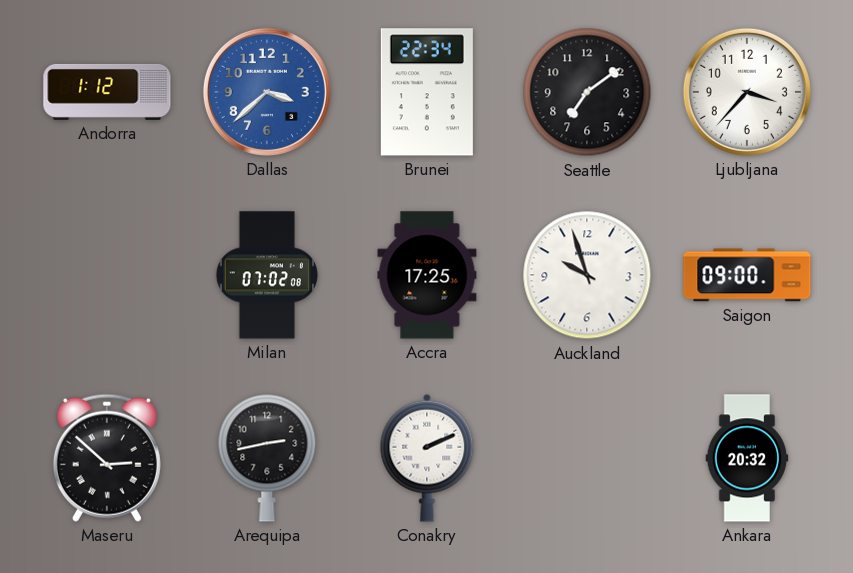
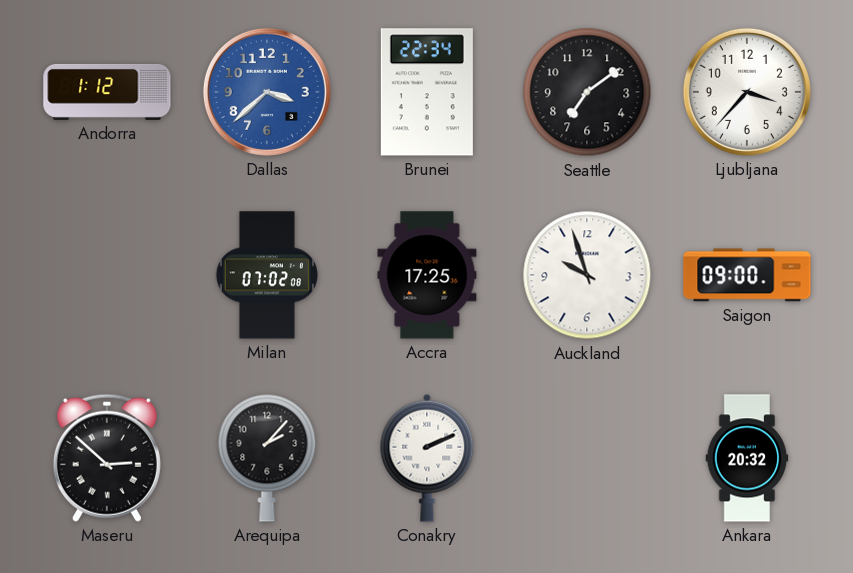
Arequipa: 2:43 -> 2:07 (267, 458)
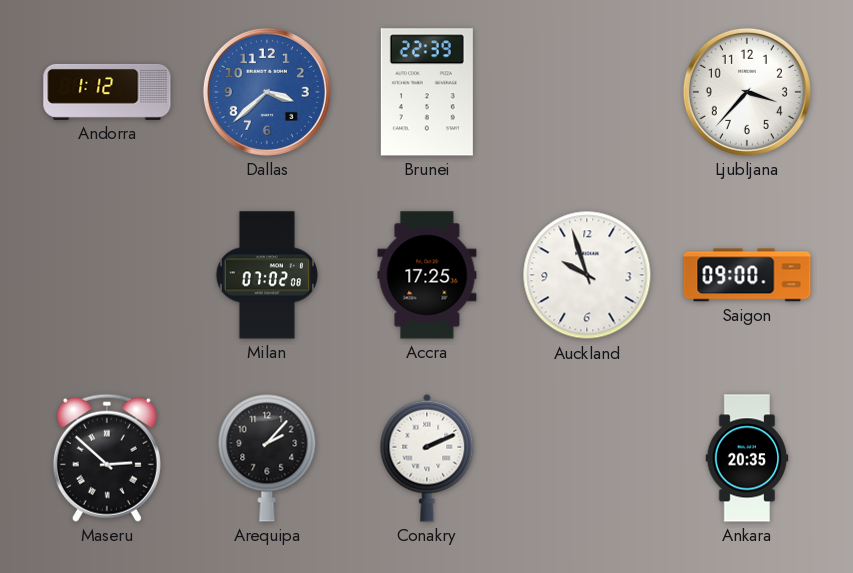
Brunei: 22:34 -> 22:39 (427, 92)
Seattle: 7:09 -> none (587, 92)
Ankara: 20:32 -> 20:35 (747, 458)
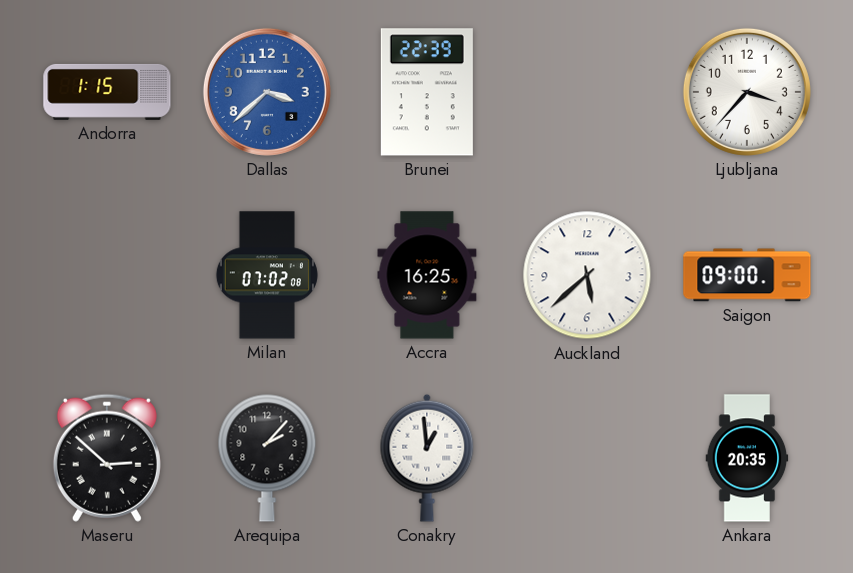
Andorra: 1:12 -> 1:15 (107, 92)
Accra: 17:25 -> 16:25 (427, 275)
Auckland: 9:57 -> 5:38 (587, 275)
Conakry: 2:11 -> 12:59 (427, 458)
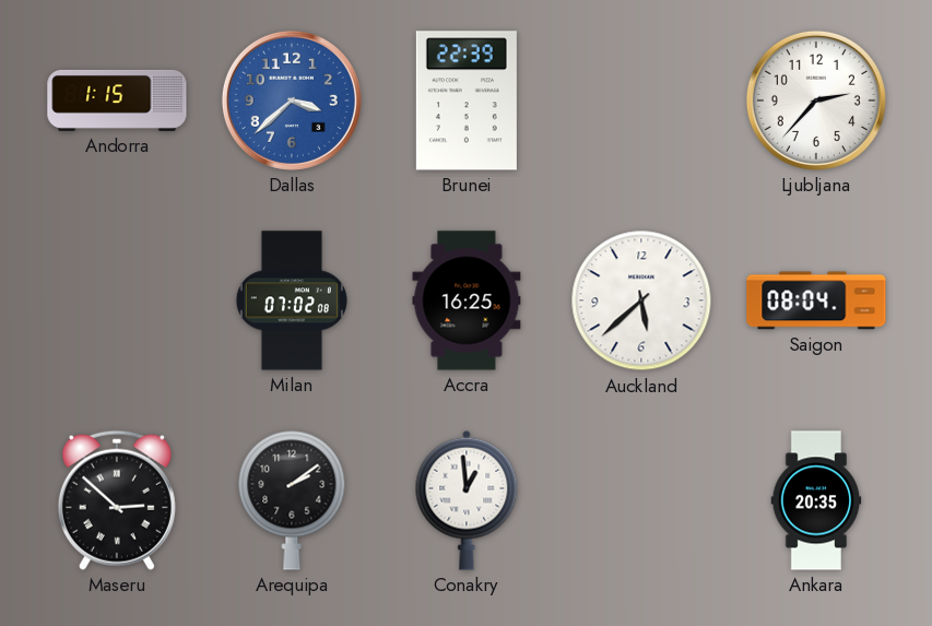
Ljubljana: 3:37 -> 2:37 (816, 101)
Saigon: 09:00 -> 08:04 (816, 300)
Arequipa: 2:07 -> 2:09 (292, 500)
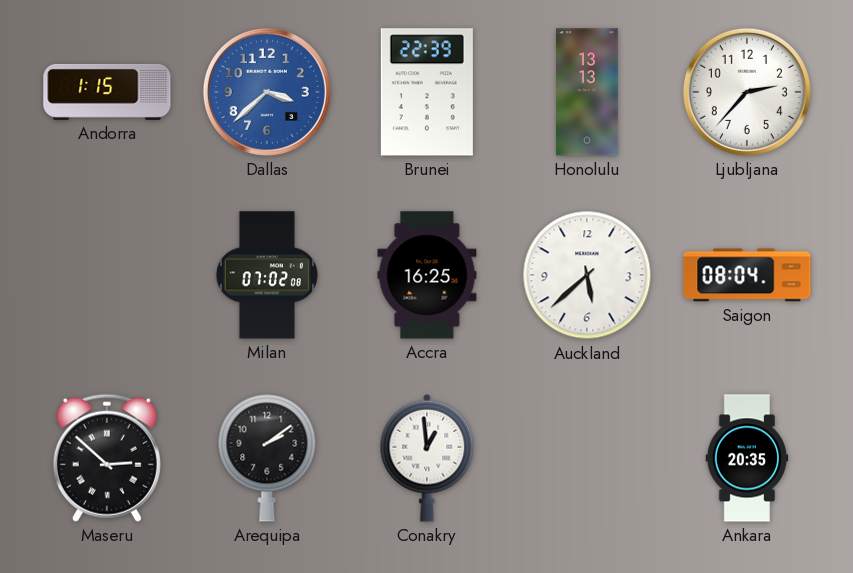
Honolulu: none -> 13:13 (587, 92)
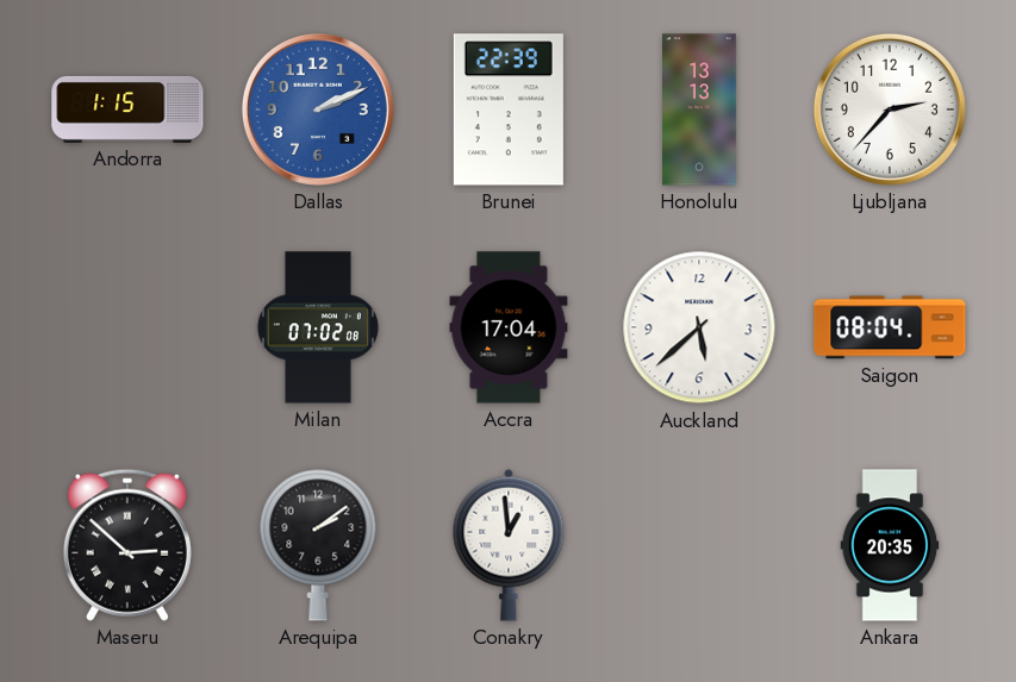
Dallas: 3:38 -> 2:11 (318, 110)
Accra: 16:25 -> 17:04 (509, 327)
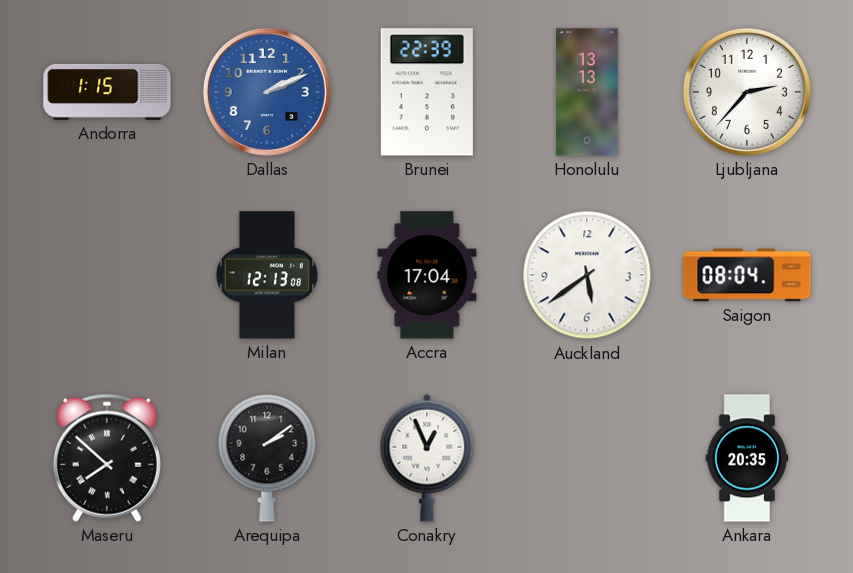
Milan: 07:02 -> 12:13 (267, 275)
Auckland: 5:38 -> 5:39 (587, 275)
Maseru: 2:52 -> 7:52 (107, 458)
Conakry: 12:59 -> 12:56 (427, 458)
